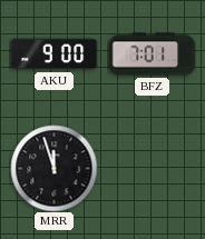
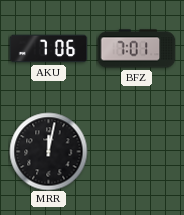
AKU: 9:00 -> 7:06 (48, 49)
MRR: 11:57 -> 12:02 (48, 151)
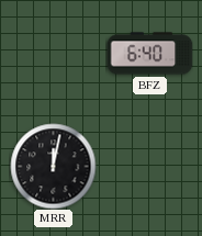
AKU: 7:06 -> none (48, 49)
BFZ: 7:01 -> 6:40 (149, 54)
